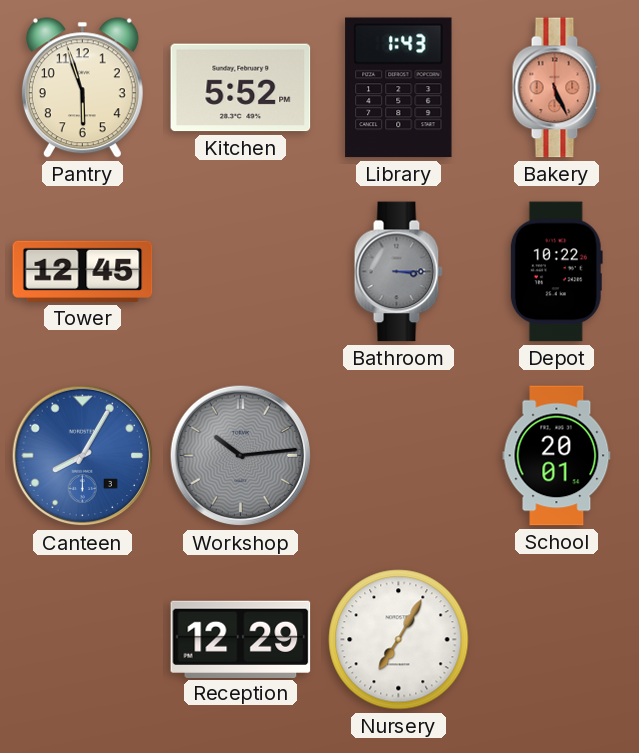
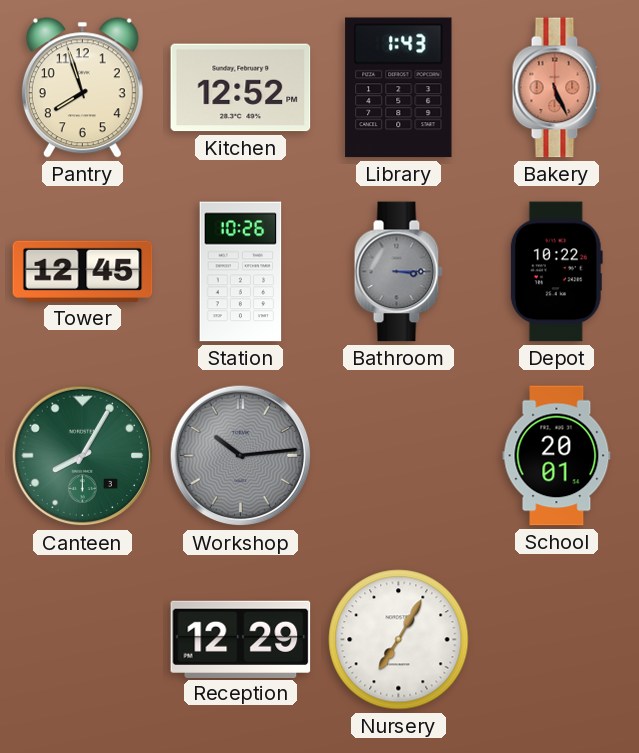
Pantry: 5:57 -> 7:57 (82, 88)
Kitchen: 5:52 -> 12:52 (241, 88)
Station: none -> 10:26 (241, 272)
Canteen dial: blue -> green (83, 456)
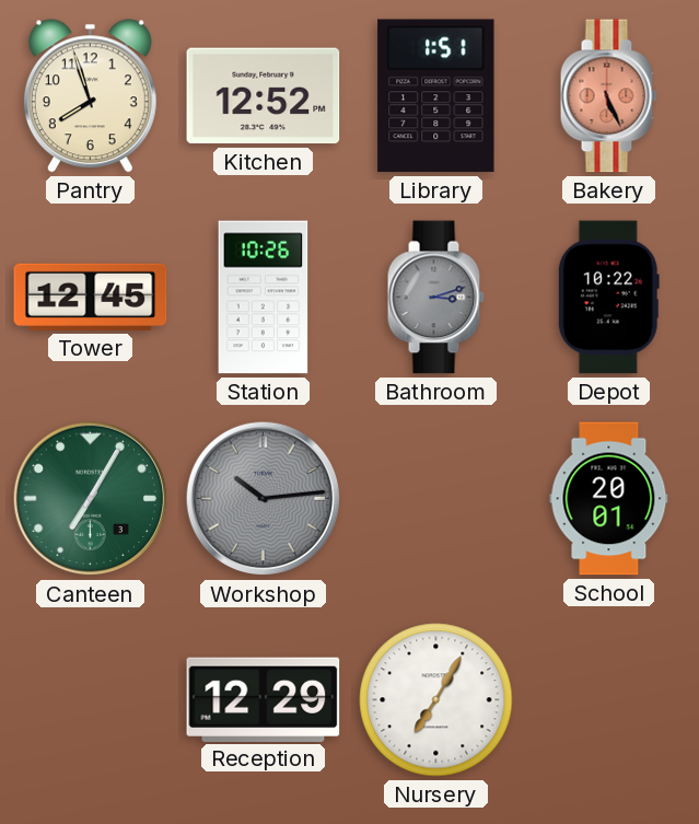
Library: 1:43 -> 1:51 (436, 96)
Bathroom: 3:15 -> 3:12 (435, 298)
Canteen: 8:05 -> 7:05 (91, 499)
